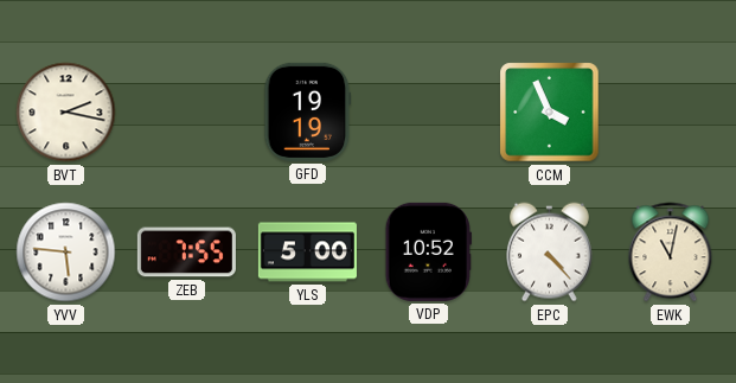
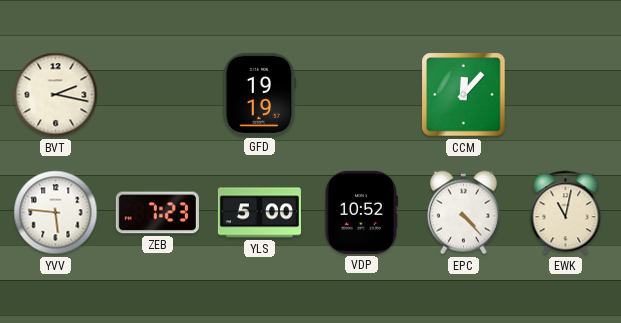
CCM: 3:56 -> 12:07 (464, 95)
ZEB: 7:55 -> 7:23 (157, 213)
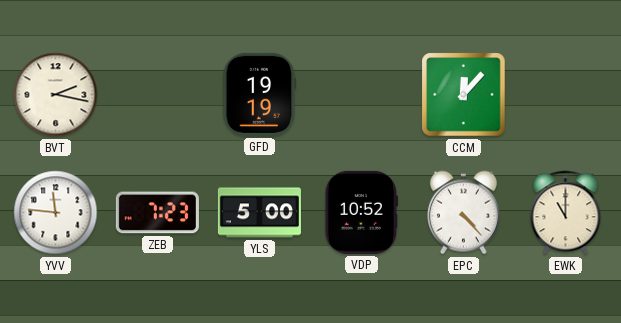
YVV: 5:46 -> 11:46 (56, 213)
EWK: 11:02 -> 11:00 (566, 213)
